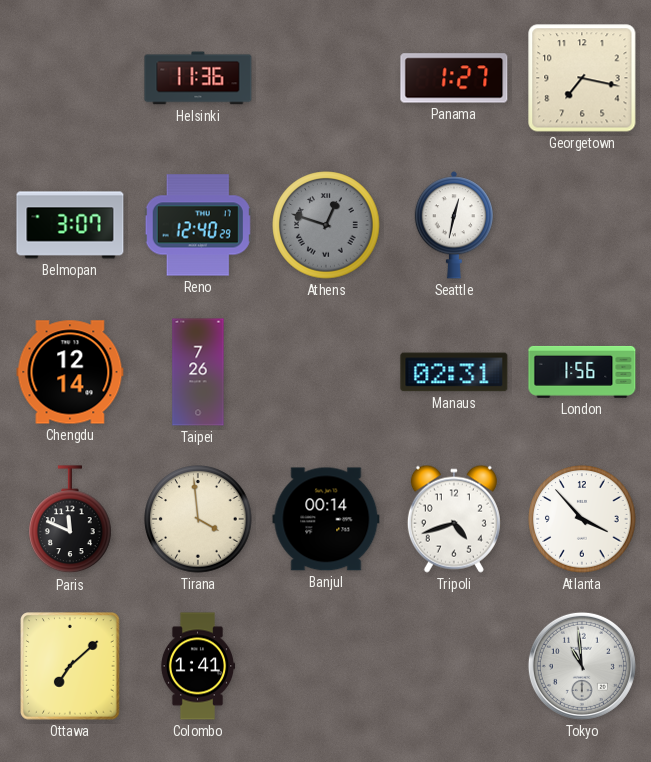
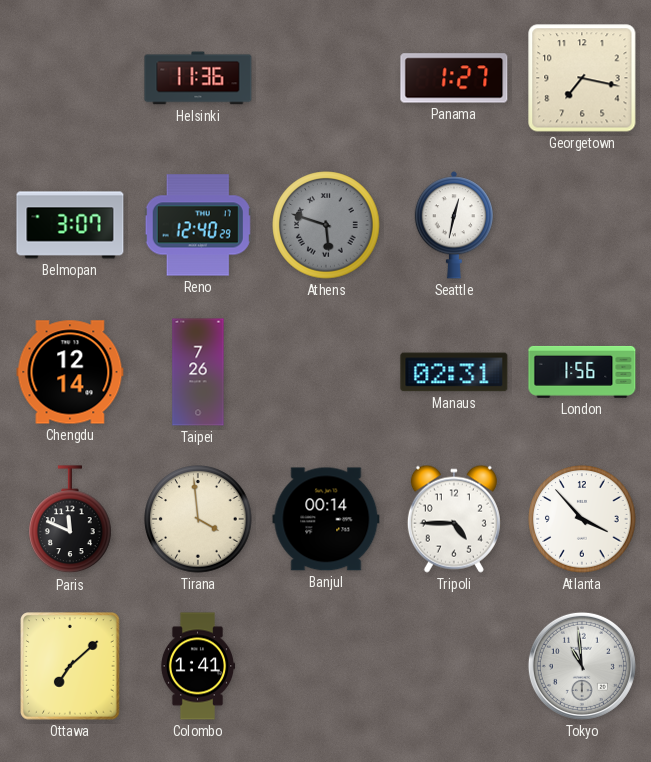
Athens: 12:48 -> 5:48 (326, 225)
Tripoli: 4:42 -> 4:45 (454, 519)
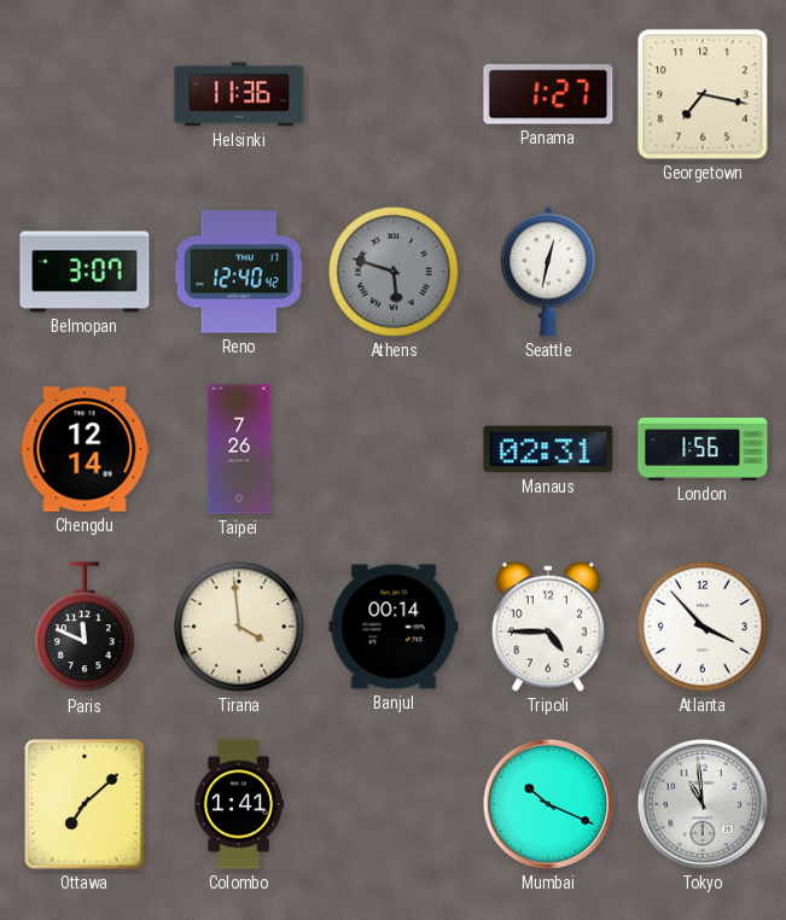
Reno: 12:40:29 -> 12:40:42 (239, 272)
Mumbai: none -> 10:19 (548, 804)
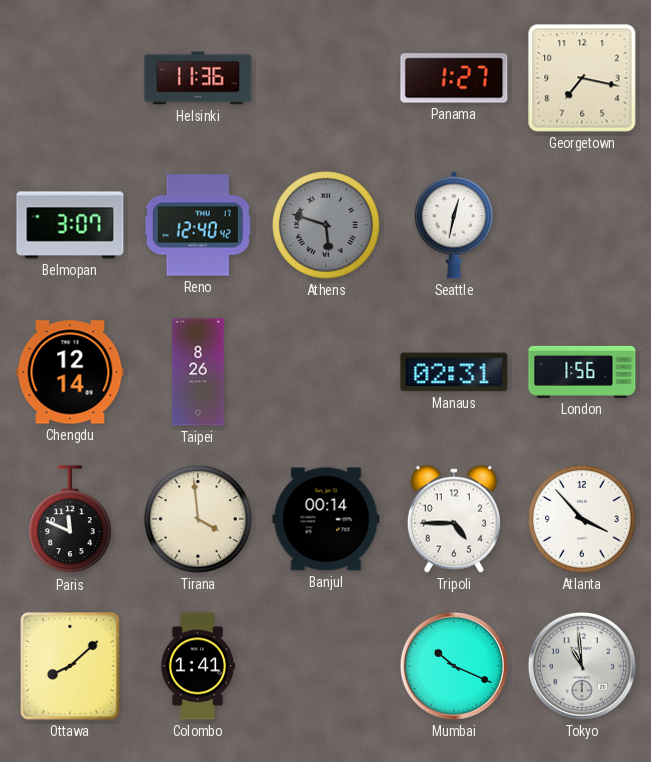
Taipei: 7:26 -> 8:26 (198, 372)
Ottawa: 7:08 -> 8:08 (70, 666)
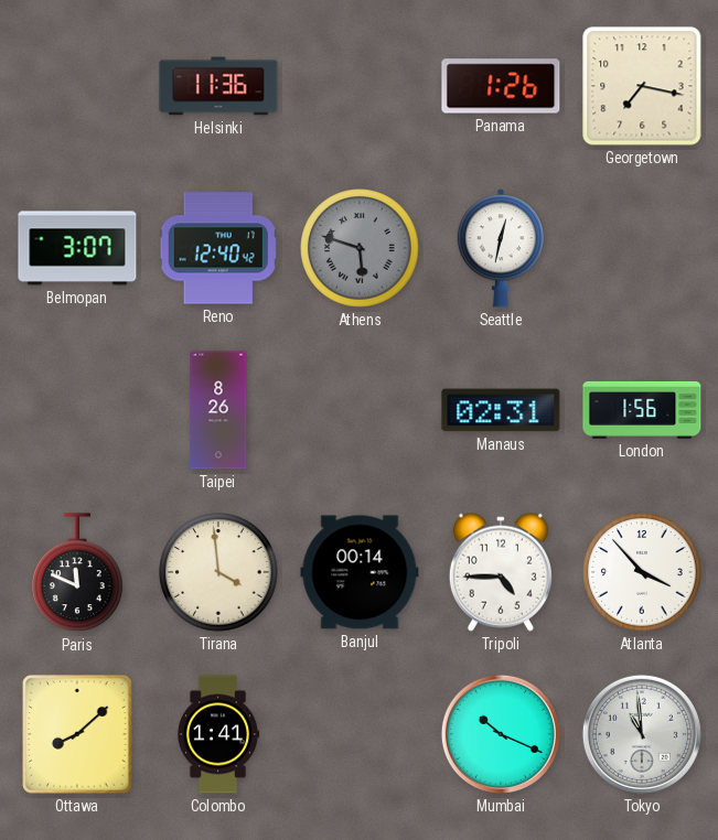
Panama: 1:27 -> 1:26 (501, 86)
Chengdu: 12:14 -> none (70, 372)
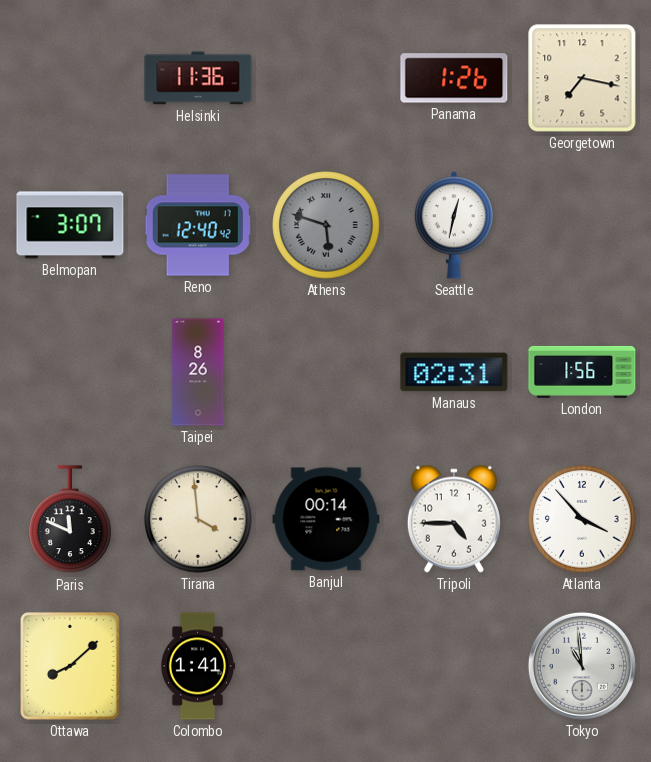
Mumbai: 10:19 -> none (501, 734)
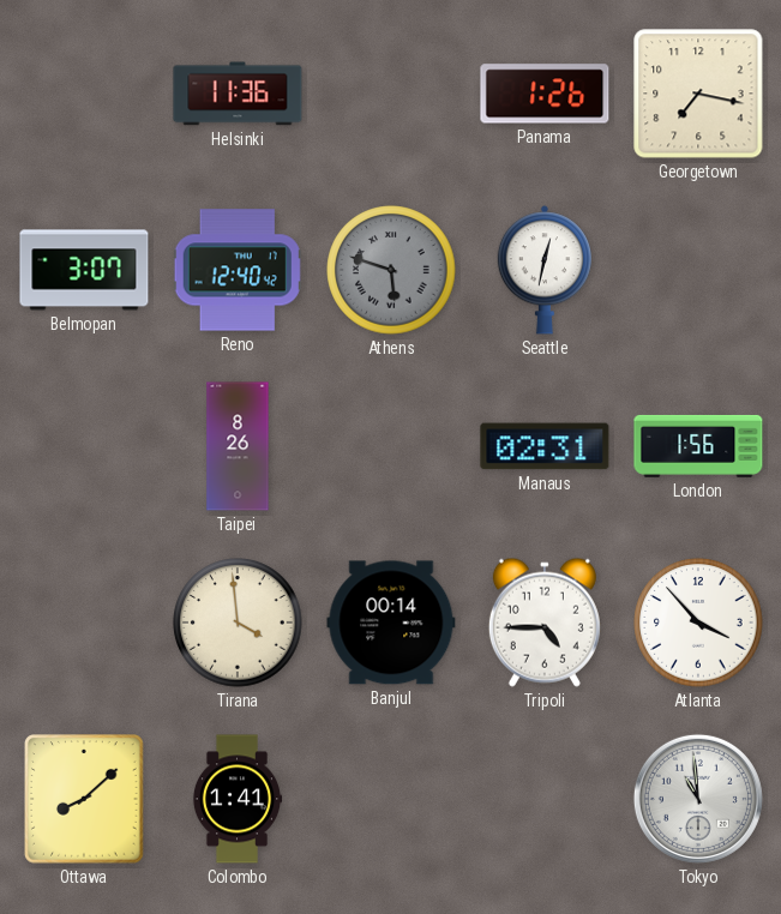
Paris: 11:49 -> none (70, 520)
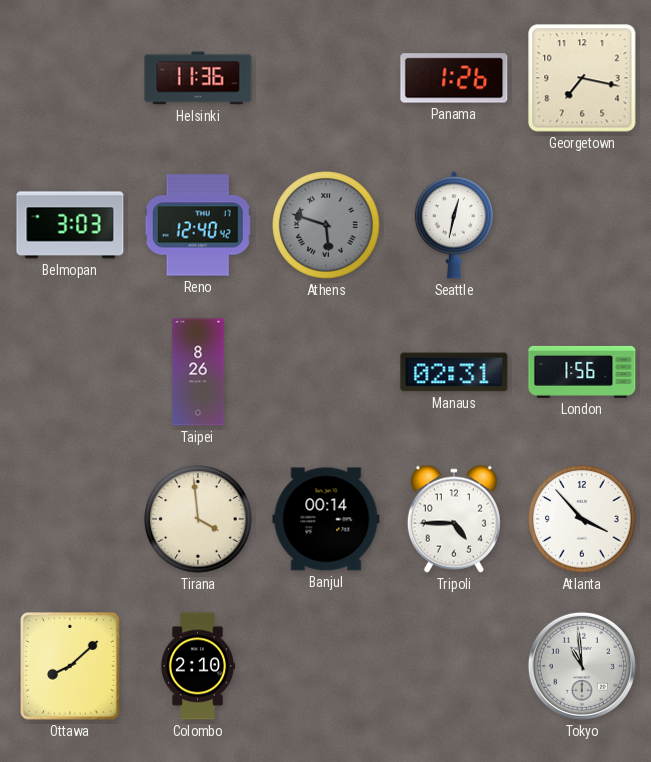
Belmopan: 3:07 -> 3:03 (70, 225)
Colombo: 1:41 -> 2:10 (198, 666)
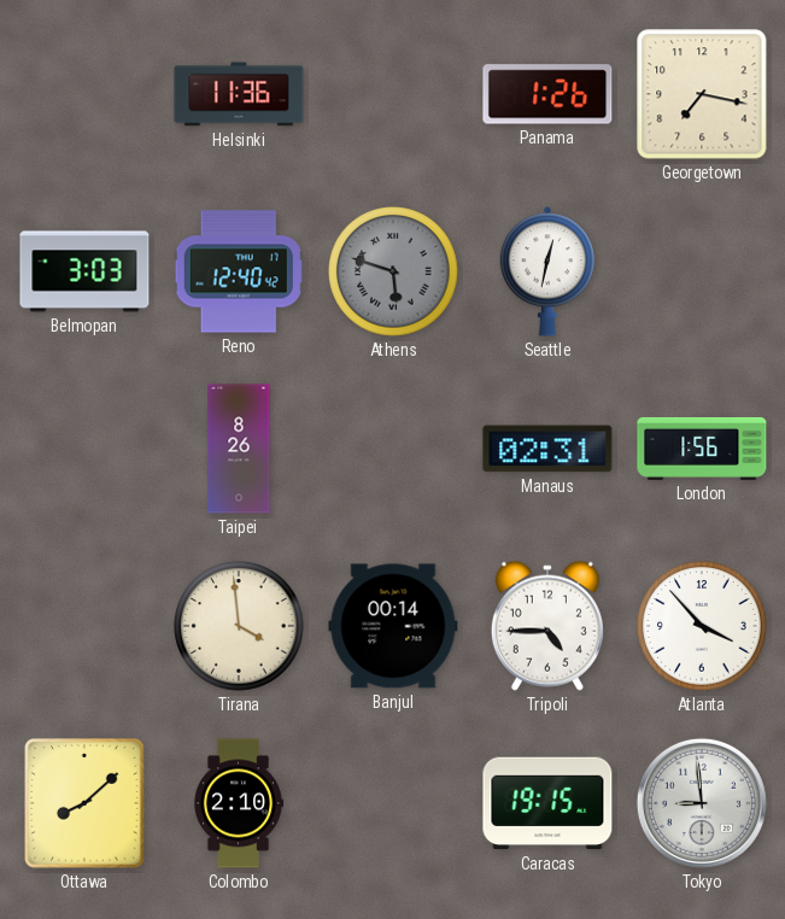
Caracas: none -> 19:15 (547, 803)
Tokyo: 10:59 -> 8:59 (702, 803)
